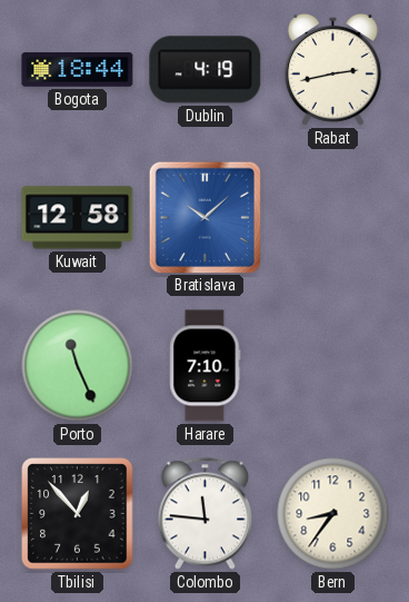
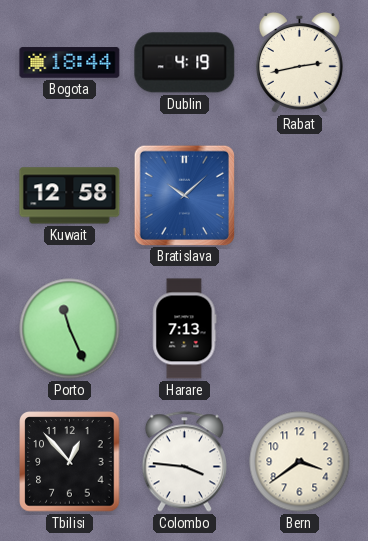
Harare: 7:10 -> 7:13 (185, 329)
Colombo: 11:46 -> 3:46 (184, 462)
Bern: 8:36 -> 3:39 (300, 462)
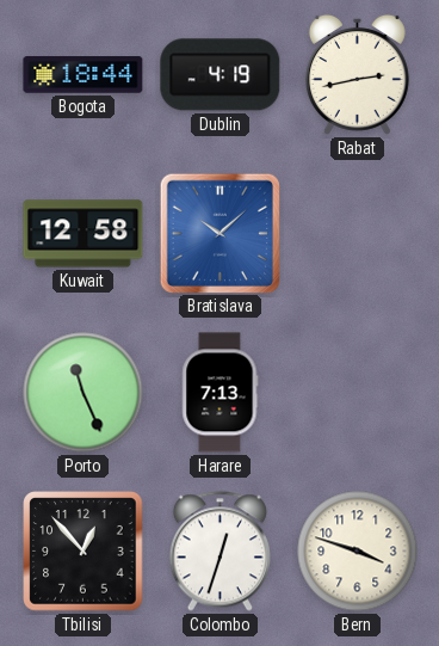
Colombo: 3:46 -> 12:33 (219, 552)
Bern: 3:39 -> 3:48 (358, 552)
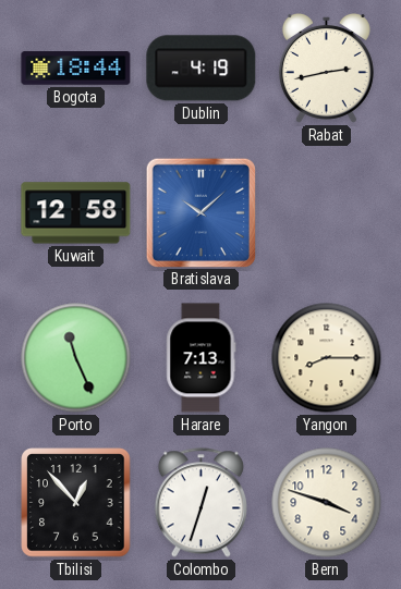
Yangon: none -> 8:15 (327, 358)
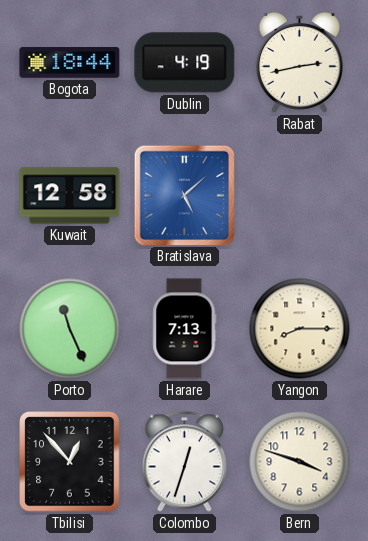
Bratislava: 10:08 -> 5:08 (184, 195)
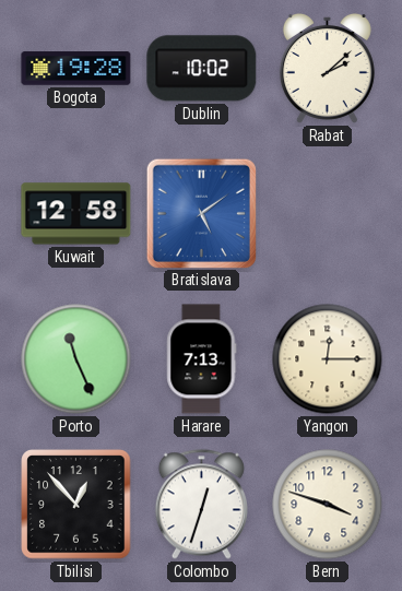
Bogota: 18:44 -> 19:28 (76, 69)
Dublin: 4:19 -> 10:02 (202, 69)
Rabat: 2:43 -> 2:08 (327, 68)
Bratislava: 5:08 -> 5:09 (201, 213)
Yangon: 8:15 -> 12:15 (328, 359)
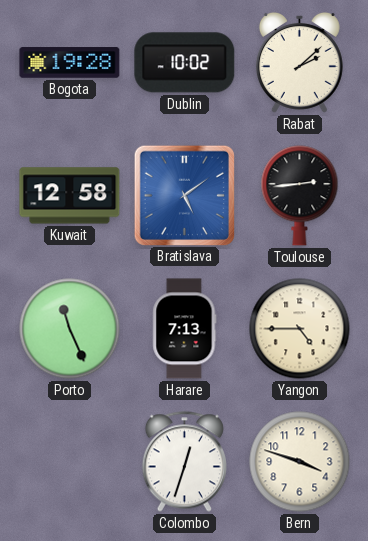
Toulouse: none -> 2:44 (300, 196)
Yangon: 12:15 -> 4:45 (300, 329)
Tbilisi: 12:53 -> none (76, 505)
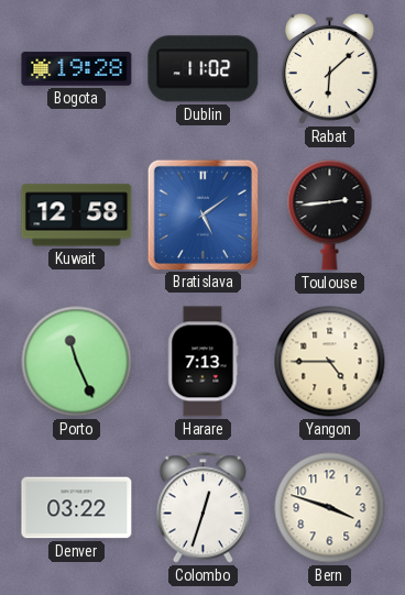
Dublin: 10:02 -> 11:02 (204, 69)
Rabat: 2:08 -> 6:08 (329, 68)
Denver: none -> 03:22 (77, 508)
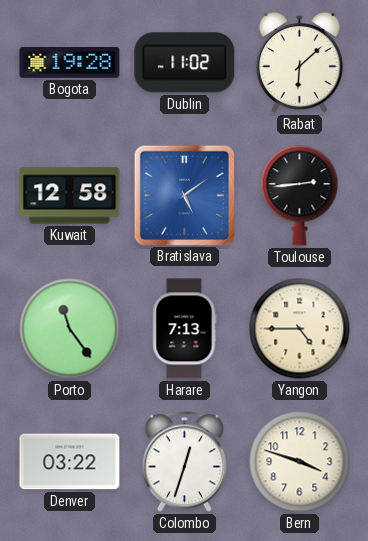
Porto: 11:26 -> 11:24 (70, 329)
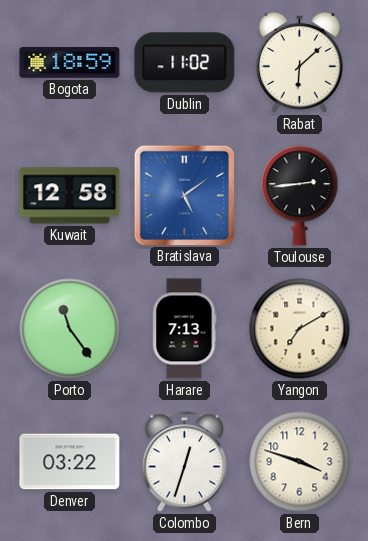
Bogota: 19:28 -> 18:59 (70, 63)
Yangon: 4:45 -> 7:10 (300, 329)
